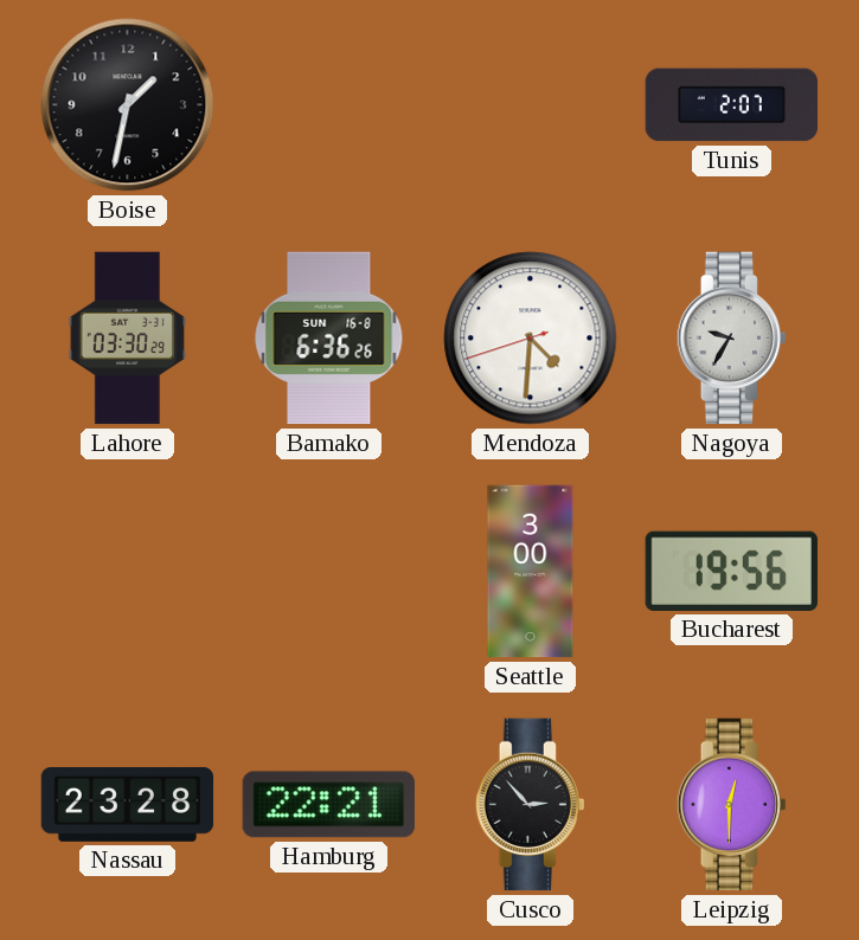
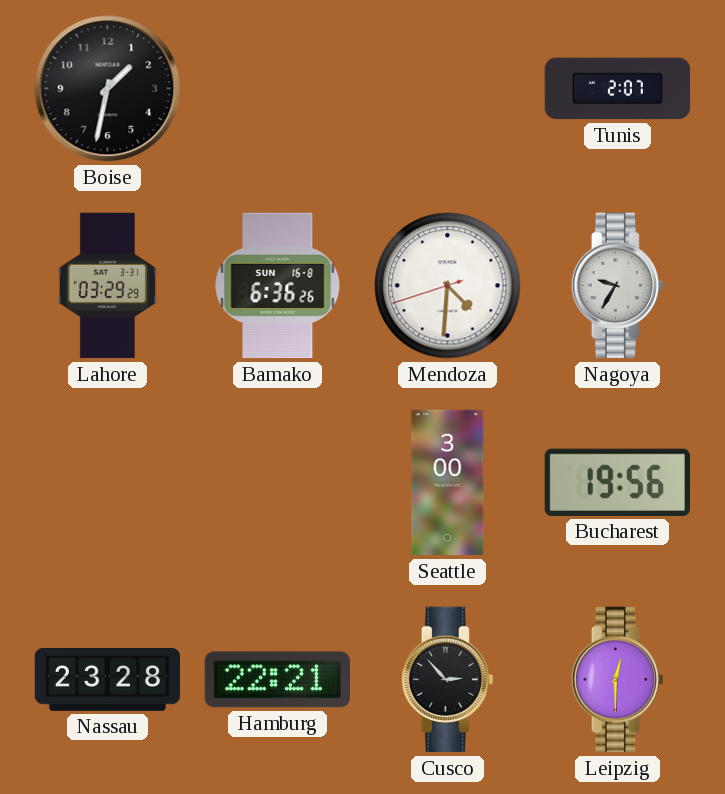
Lahore: 03:30 -> 03:29 (107, 286)
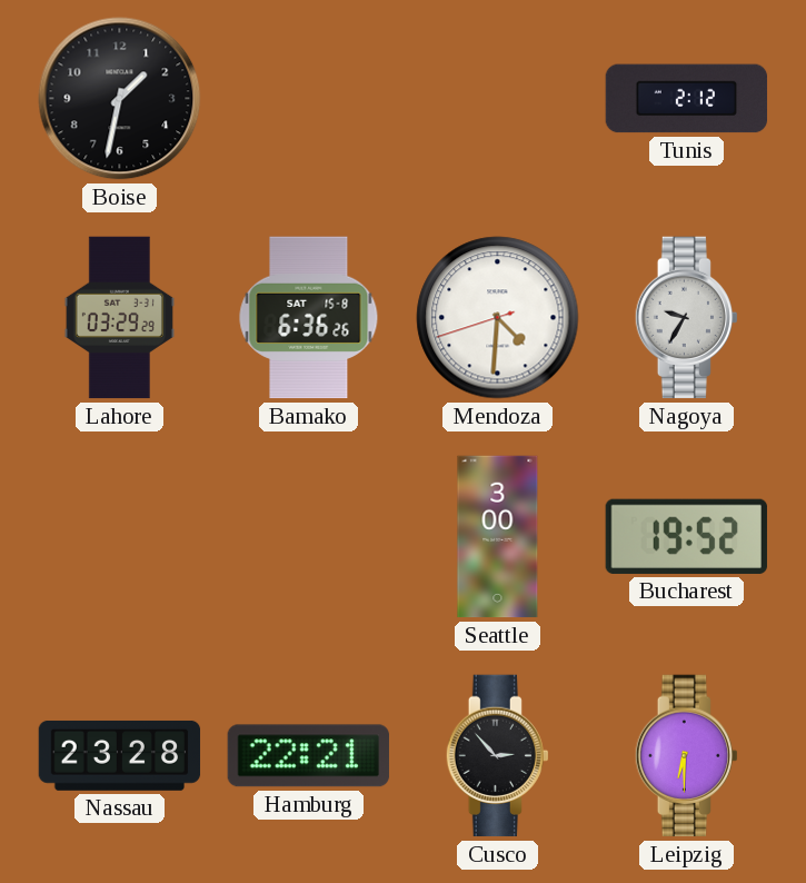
Tunis: 2:07 -> 2:12 (687, 99)
Bamako date: SUN 16-8 -> SAT 15-8 (309, 318)
Bucharest: 19:56 -> 19:52 (686, 536)
Leipzig: 12:30 -> 6:30 (686, 756)
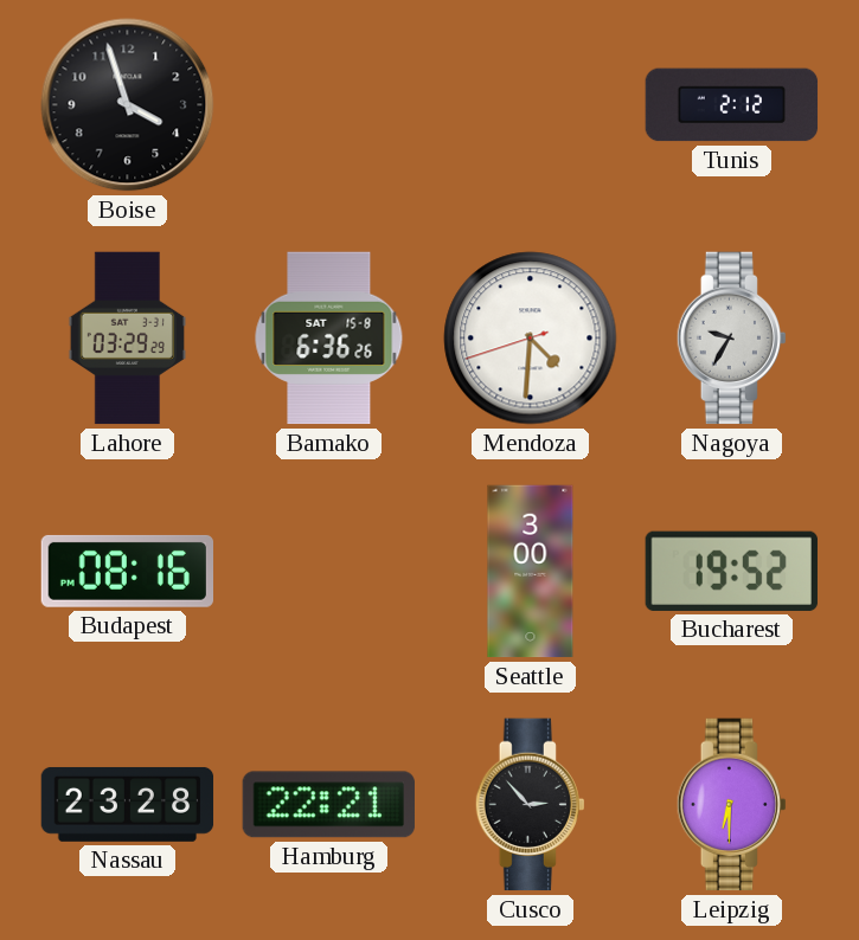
Boise: 1:32 -> 3:57 (128, 105)
Budapest: none -> 08:16 (127, 571)
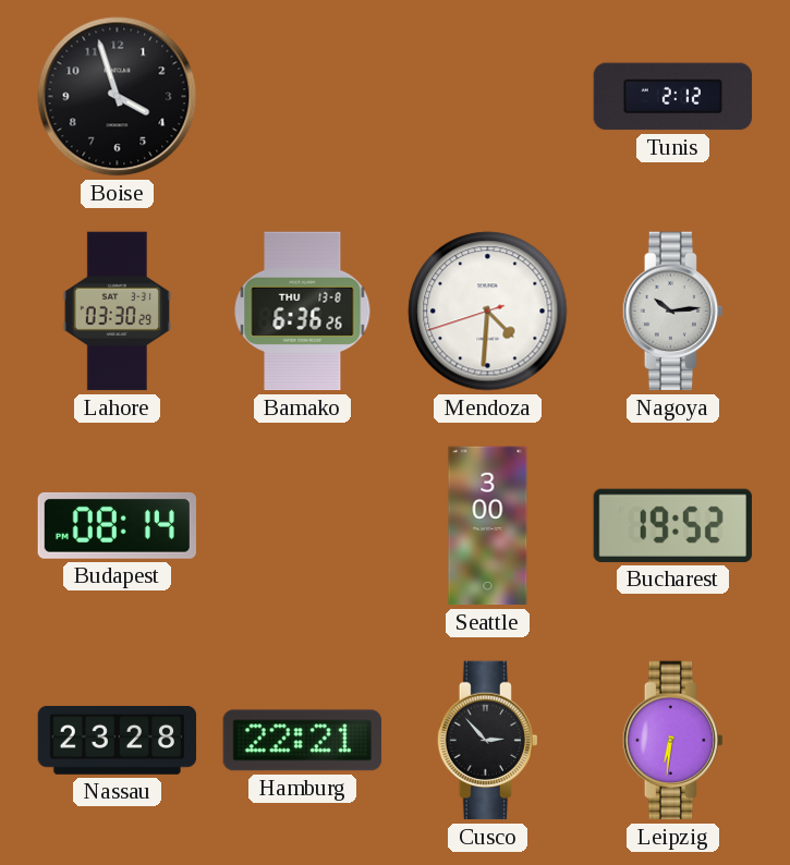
Lahore: 03:29 -> 03:30 (117, 312)
Bamako date: SAT 15-8 -> THU 13-8 (303, 312)
Nagoya: 9:35 -> 10:14 (672, 312)
Budapest: 08:16 -> 08:14 (117, 525)
Leipzig: 6:30 -> 6:31 (672, 741)
